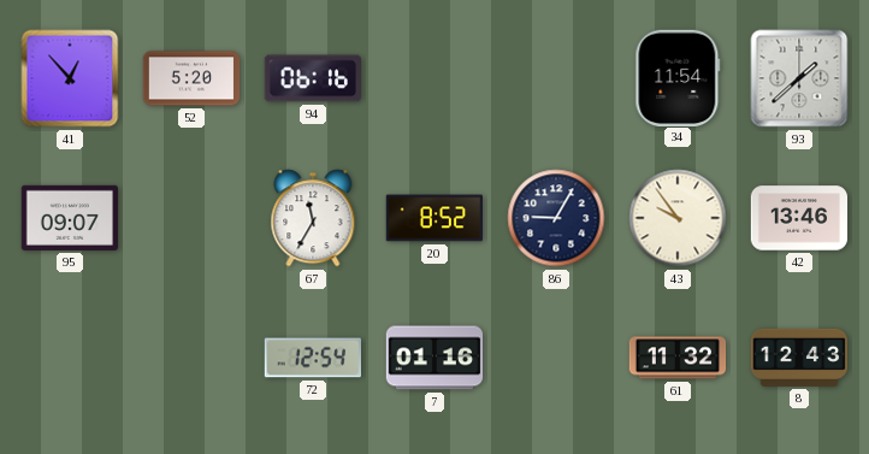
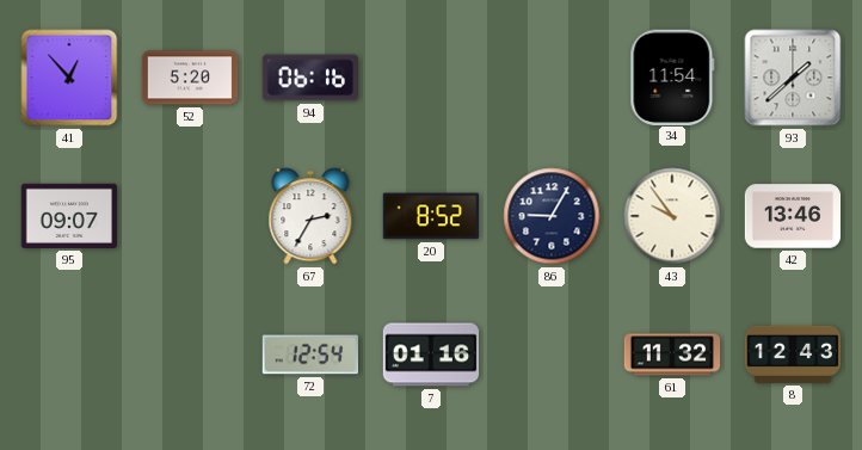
67: 11:35 -> 2:35 (310, 216)
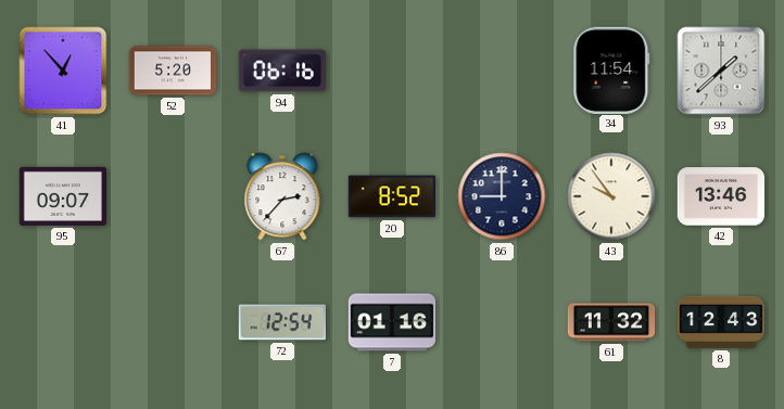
67: 2:35 -> 2:37 (282, 196)
86: 9:05 -> 9:00 (502, 196)
